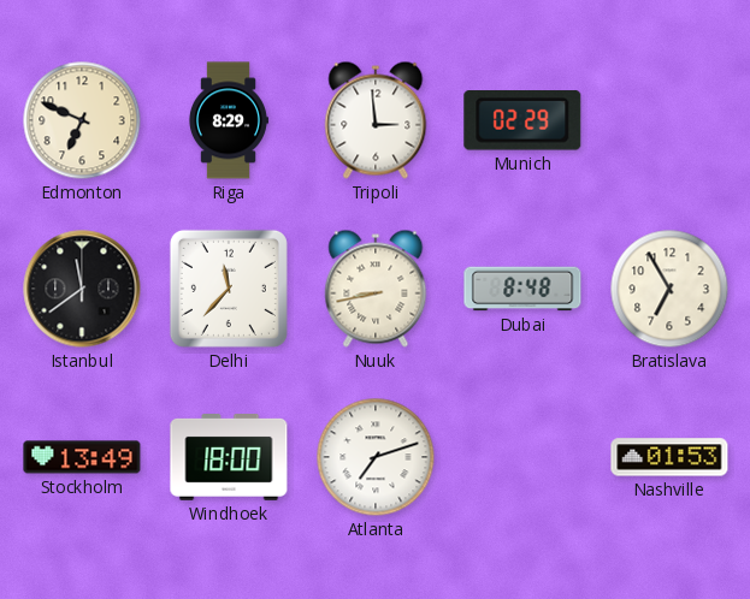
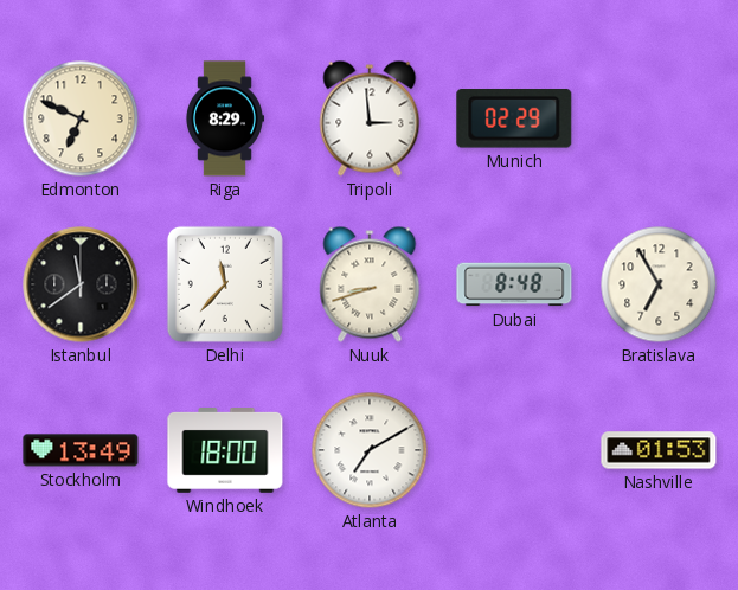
Nuuk: 8:43 -> 8:42 (370, 284)
Atlanta: 7:12 -> 7:10 (370, 450)
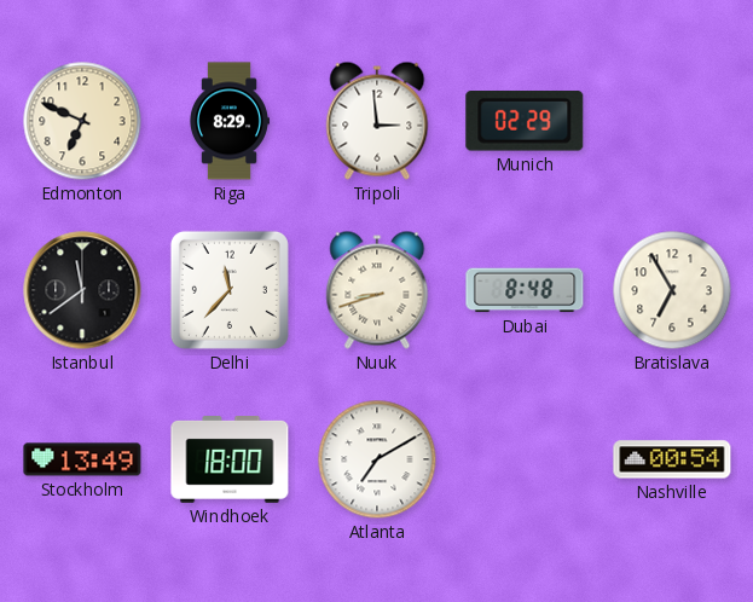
Nashville: 01:53 -> 00:54 (672, 459)
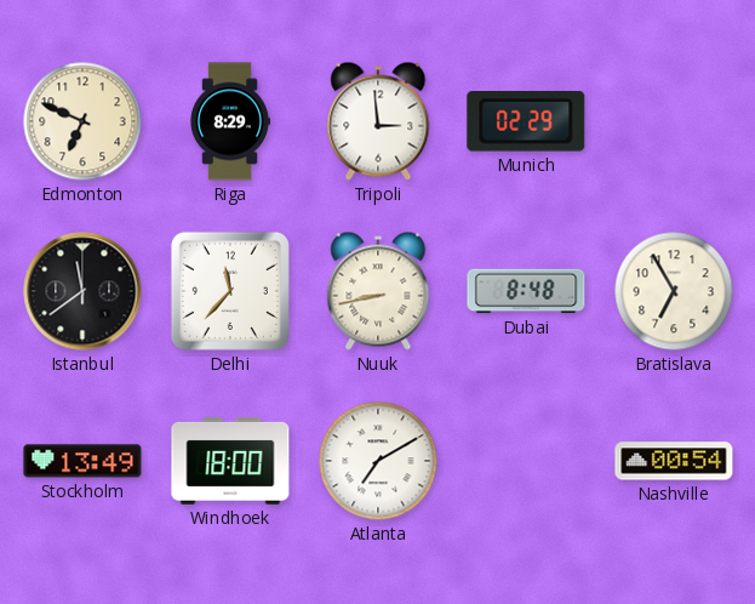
Nuuk: 8:42 -> 8:43 (378, 291)
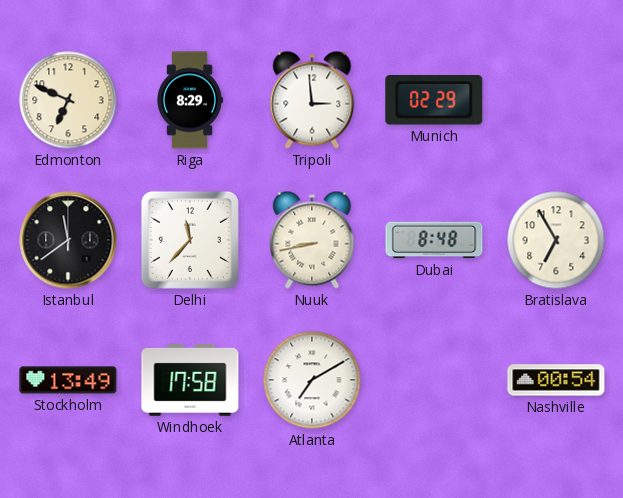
Windhoek: 18:00 -> 17:58 (190, 381)
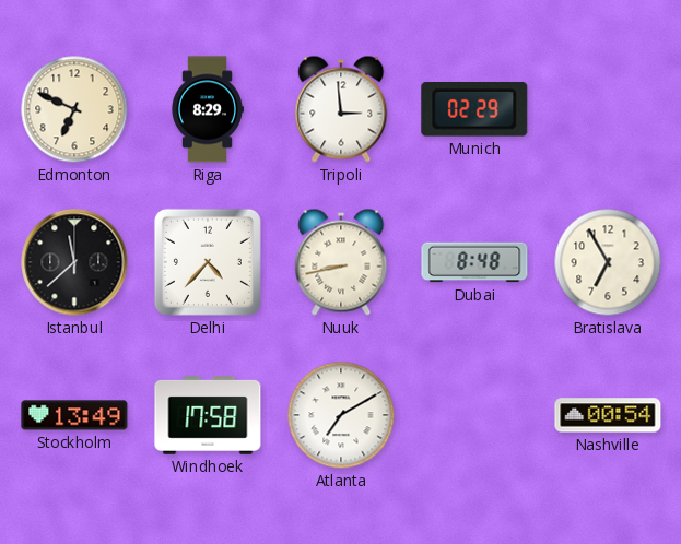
Istanbul: 11:39 -> 11:38 (74, 262)
Delhi: 11:37 -> 4:37 (208, 262)
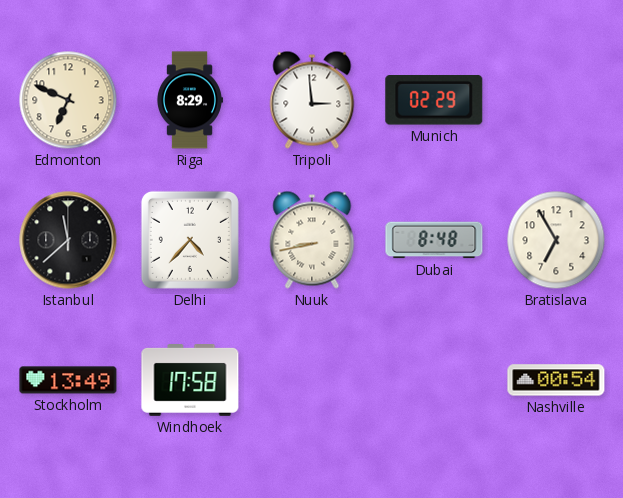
Atlanta: 7:10 -> none (341, 415)
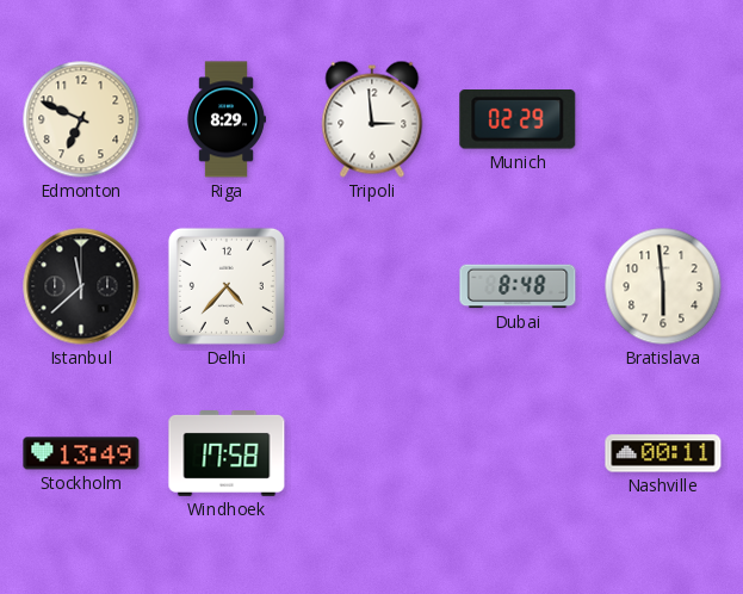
Nuuk: 8:43 -> none (312, 240)
Bratislava: 6:55 -> 5:59 (663, 286)
Nashville: 00:54 -> 00:11 (663, 453)
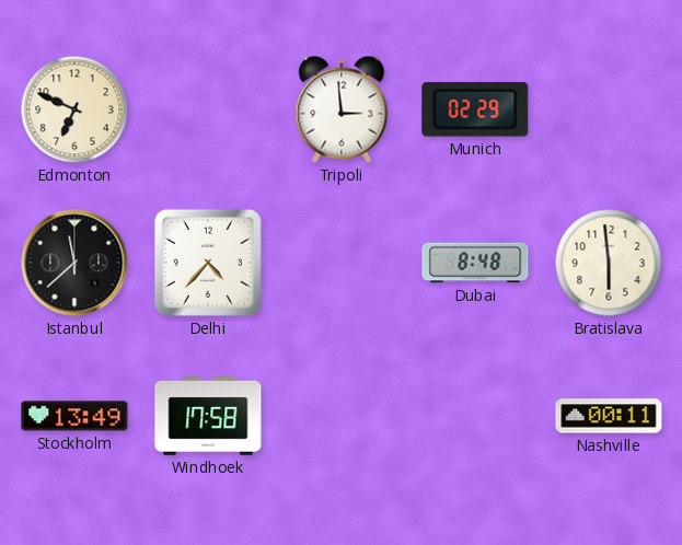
Riga: 8:29 -> none (225, 119)
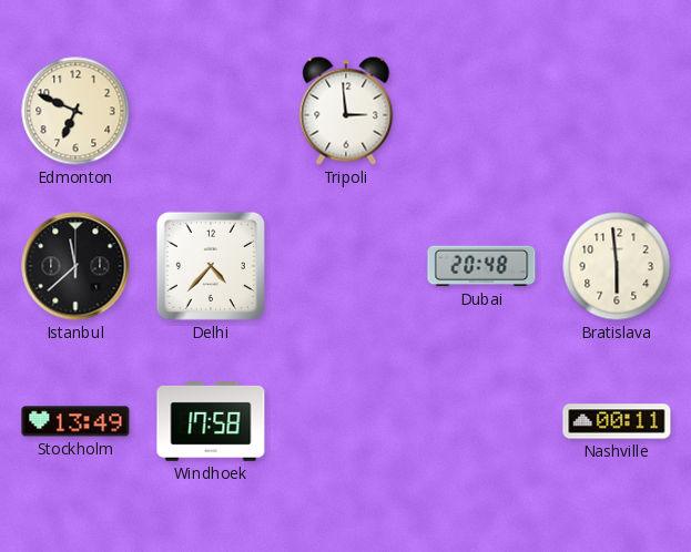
Munich: 02:29 -> none (475, 111)
Dubai: 8:48 -> 20:48 (481, 266)
